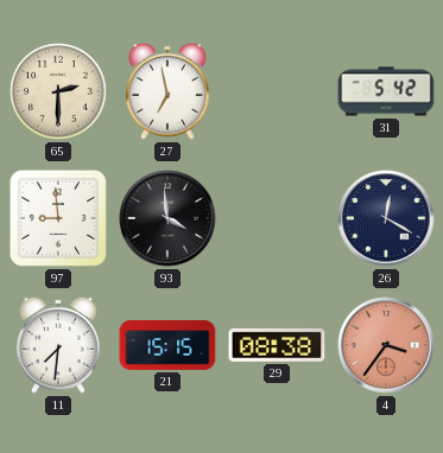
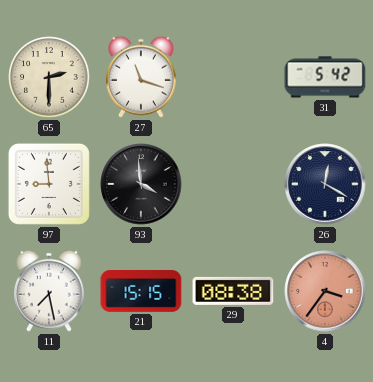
27: 6:58 -> 11:18 (142, 77)
11: 7:31 -> 7:28 (50, 291)
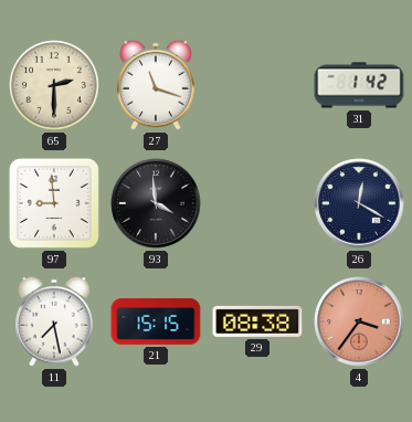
31: 5:42 -> 1:42 (359, 85)
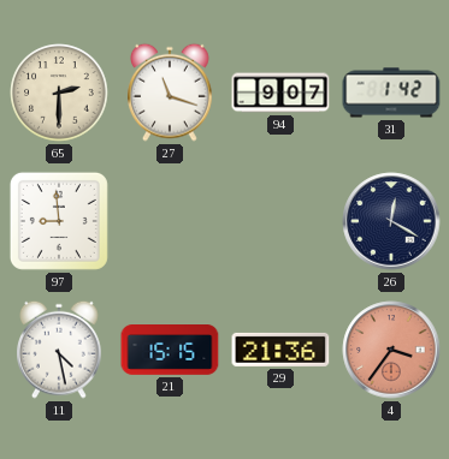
94: none -> 9:07 (280, 93)
93: 3:59 -> none (156, 203)
11: 7:28 -> 4:28 (60, 350)
29: 08:38 -> 21:36 (280, 350)
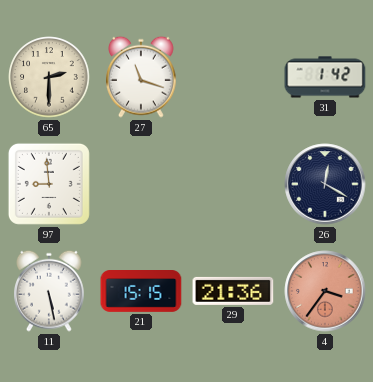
94: 9:07 -> none (280, 93)
11: 4:28 -> 5:28 (50, 291)
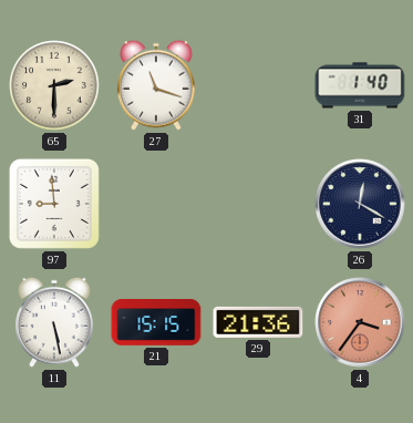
31: 1:42 -> 1:40 (360, 85)
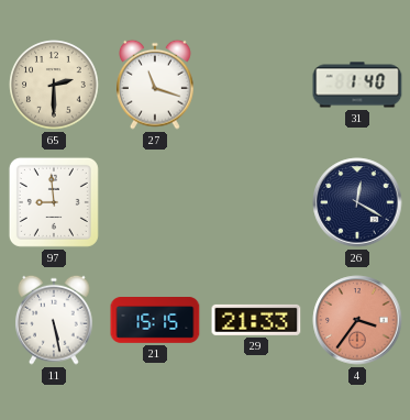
29: 21:36 -> 21:33 (256, 320)
